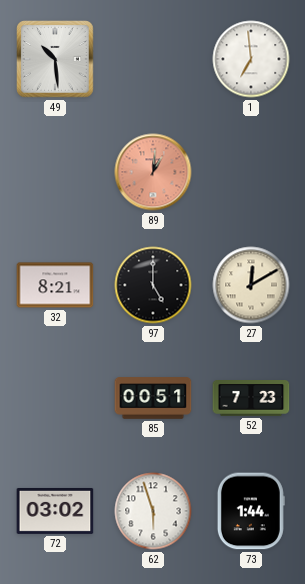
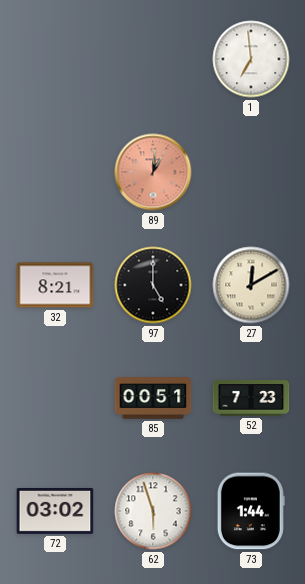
49: 10:29 -> none (55, 59)
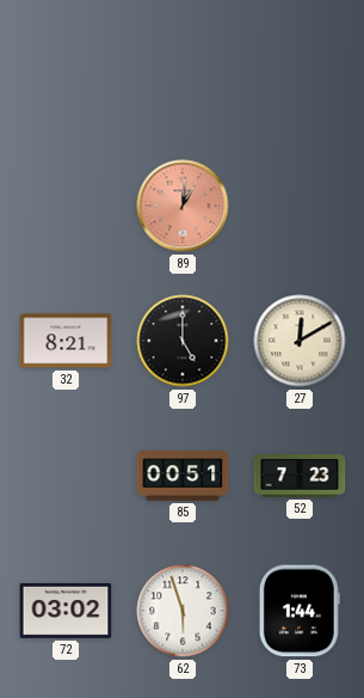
1: 6:59 -> none (251, 59)
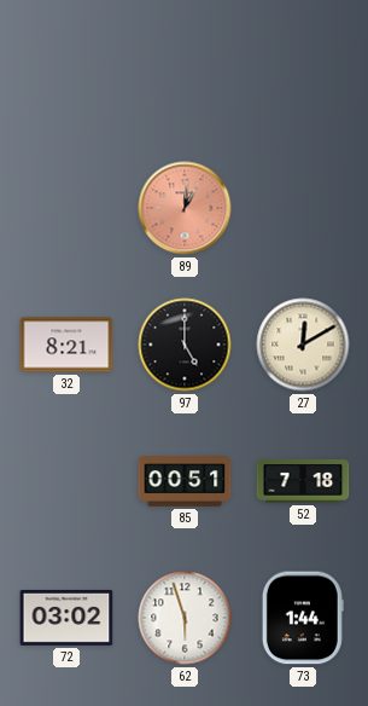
52: 7:23 -> 7:18 (303, 482)
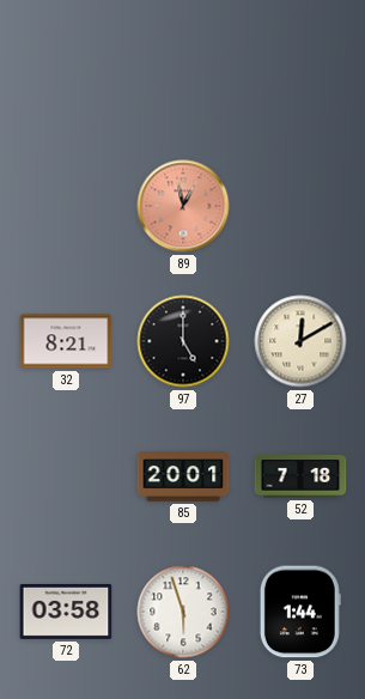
89: 1:01 -> 12:58 (183, 206)
85: 00:51 -> 20:01 (183, 476)
72: 03:02 -> 03:58 (66, 612)
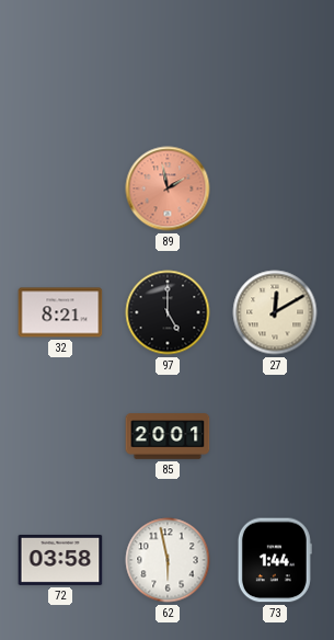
89: 12:58 -> 1:58 (168, 188)
52: 7:18 -> none (300, 478)
62: 5:57 -> 5:58 (168, 560)
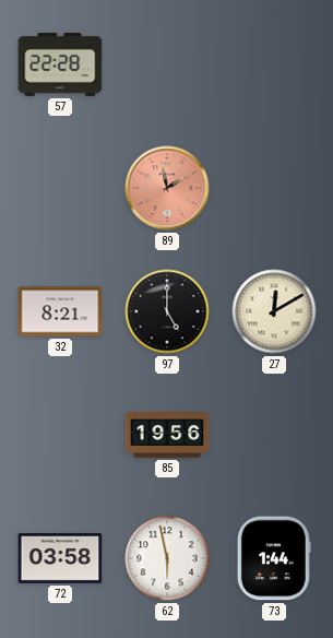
57: none -> 22:28 (60, 66)
85: 20:01 -> 19:56 (167, 435)
